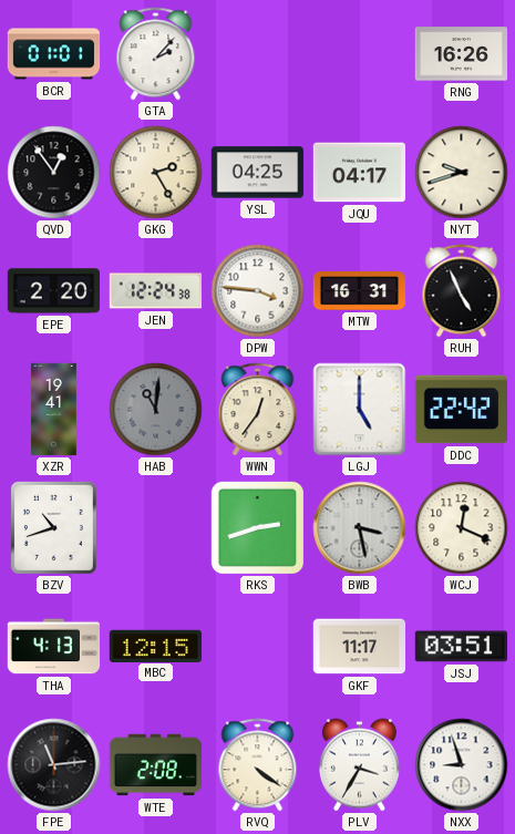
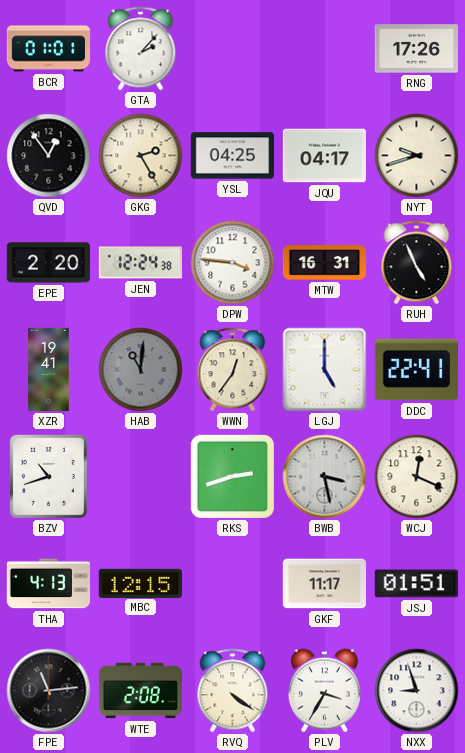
RNG: 16:26 -> 17:26 (416, 49)
DDC: 22:42 -> 22:41 (416, 370)
JSJ: 03:51 -> 01:51 (416, 584)
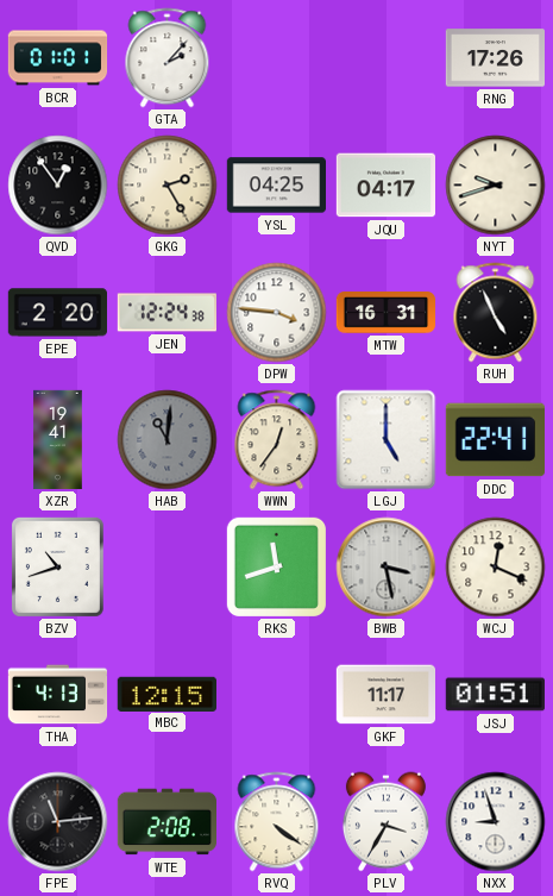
RKS: 2:42 -> 11:42 (276, 566)
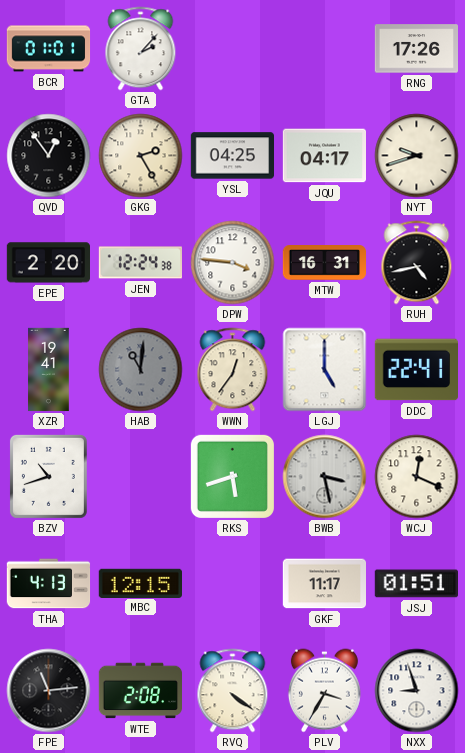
RUH: 4:56 -> 4:43 (417, 263)
RKS: 11:42 -> 5:42 (232, 476)
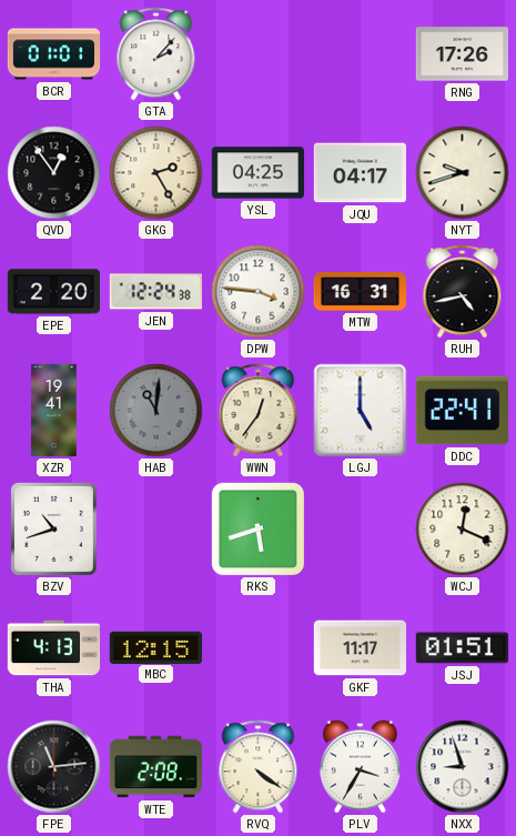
BWB: 3:28 -> none (325, 477)
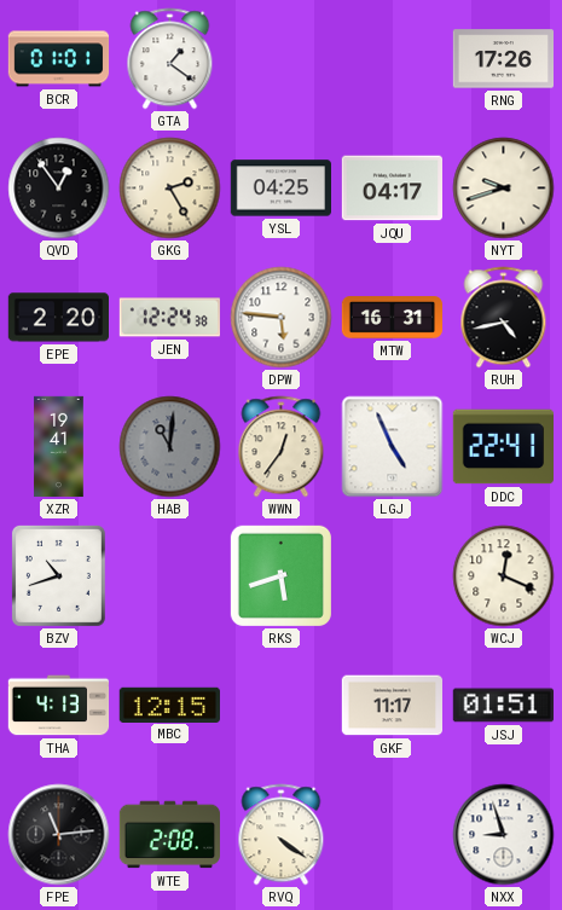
GTA: 2:07 -> 1:21 (170, 59)
DPW: 3:46 -> 5:46 (282, 318)
LGJ: 5:00 -> 4:56 (393, 447)
PLV: 3:35 -> none (360, 767)
